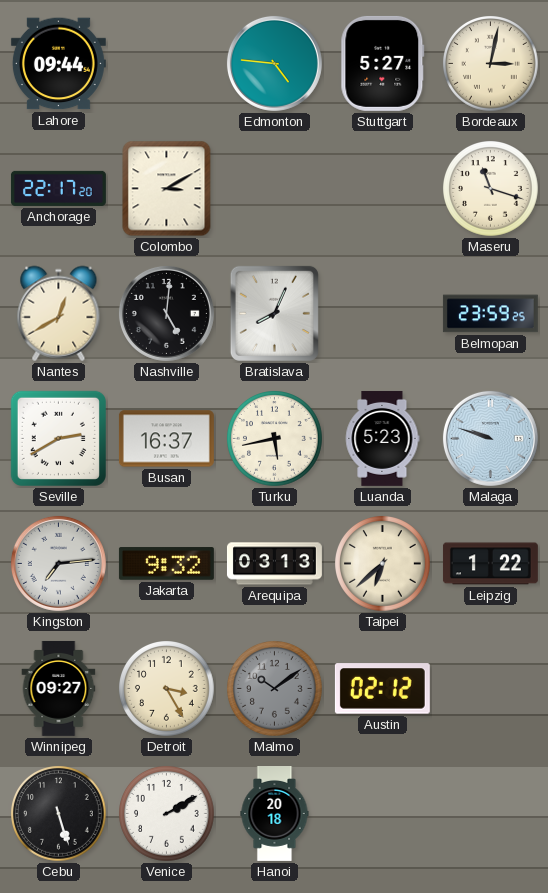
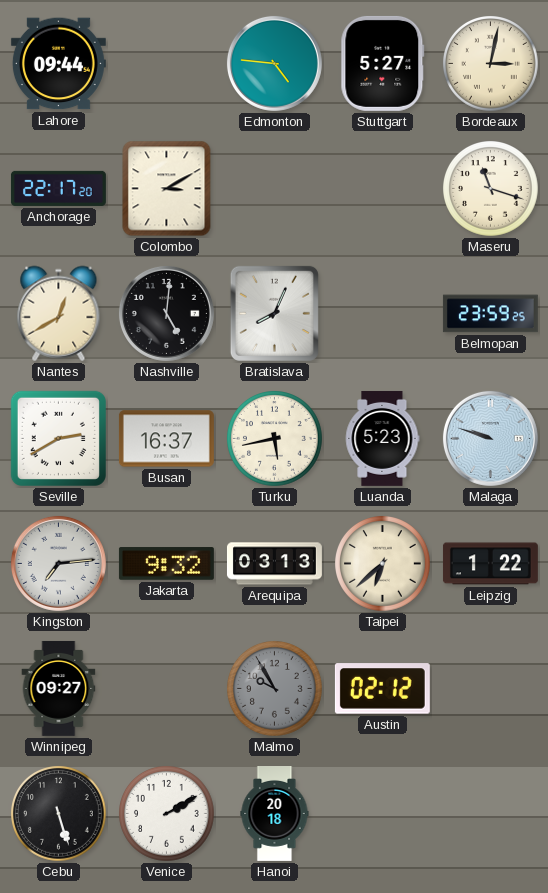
Detroit: 3:25 -> none (167, 689)
Malmo: 10:09 -> 9:55 (275, 689)
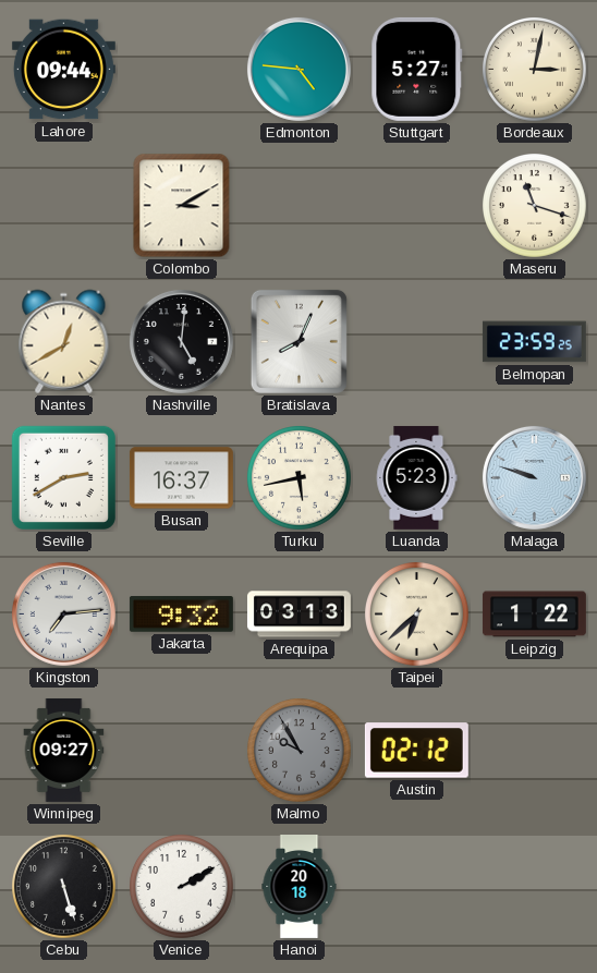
Anchorage: 22:17 -> none (58, 188)
